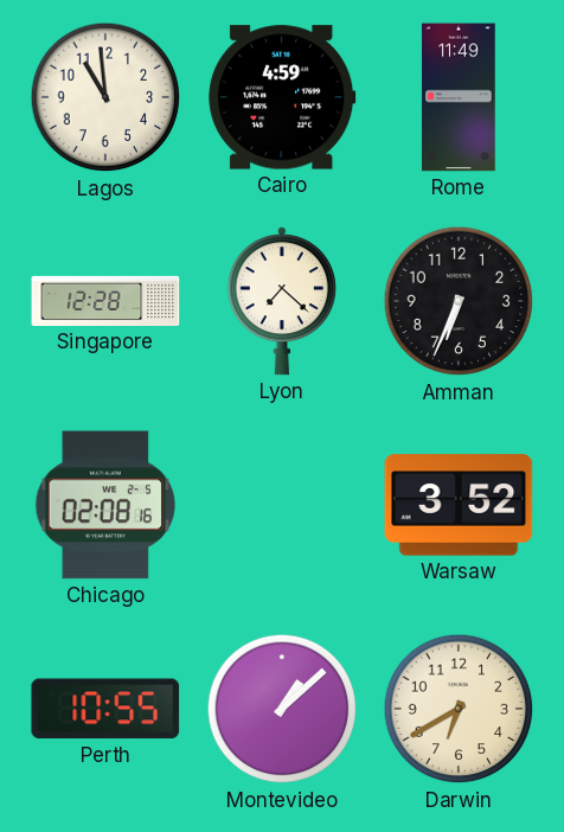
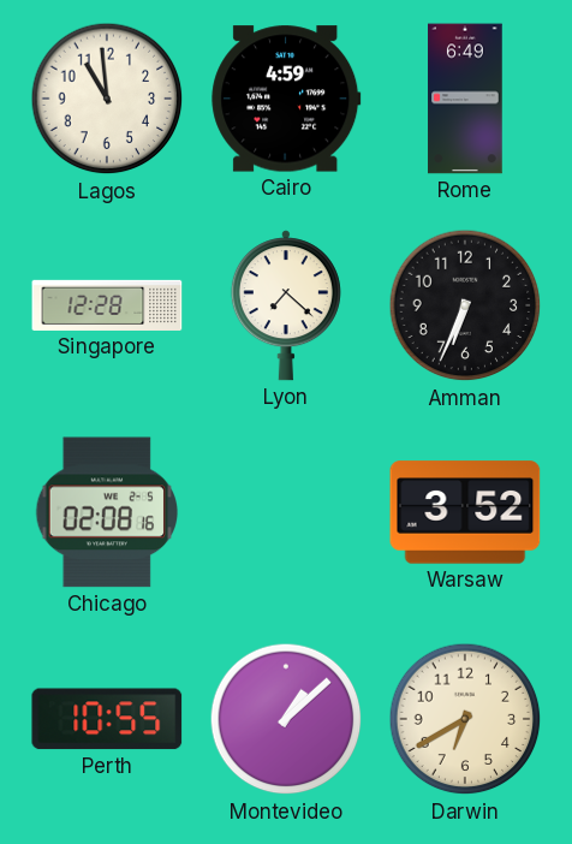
Rome: 11:49 -> 6:49 (465, 99)
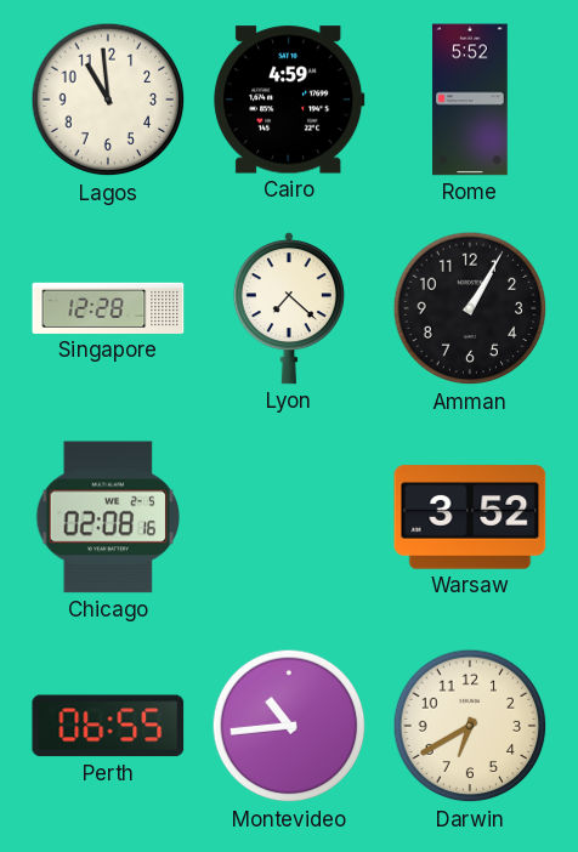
Rome: 6:49 -> 5:52 (470, 100)
Amman: 6:34 -> 1:05 (470, 308)
Perth: 10:55 -> 06:55 (108, 726)
Montevideo: 1:08 -> 10:44 (289, 726)
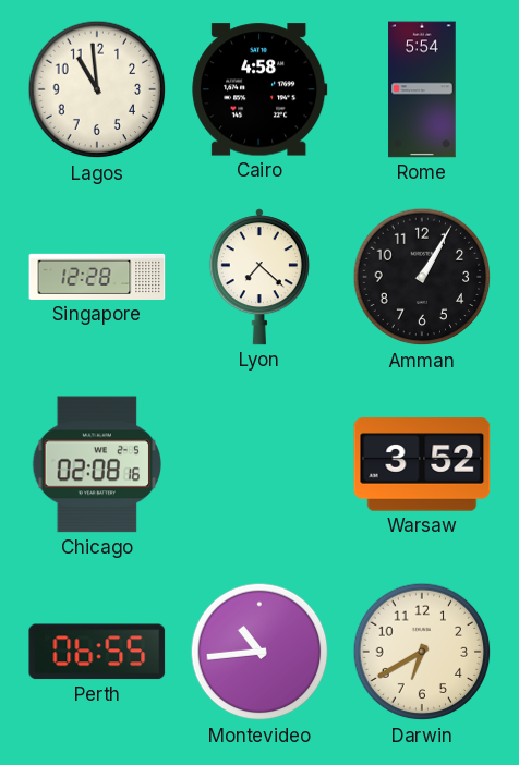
Cairo: 4:59 -> 4:58 (259, 89)
Rome: 5:52 -> 5:54 (422, 89)
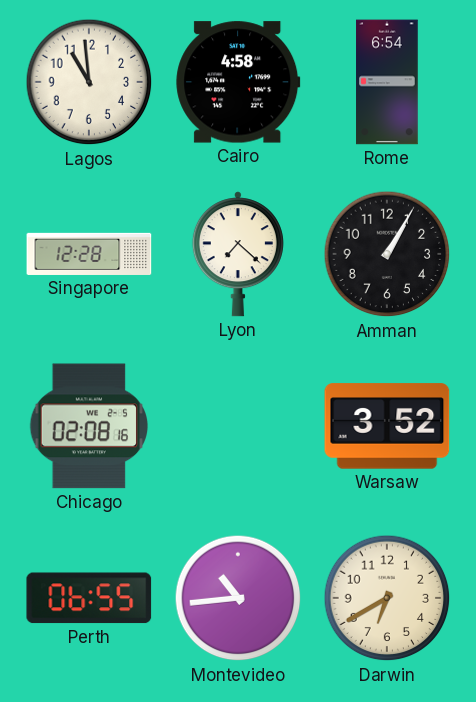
Rome: 5:54 -> 6:54 (387, 82)
